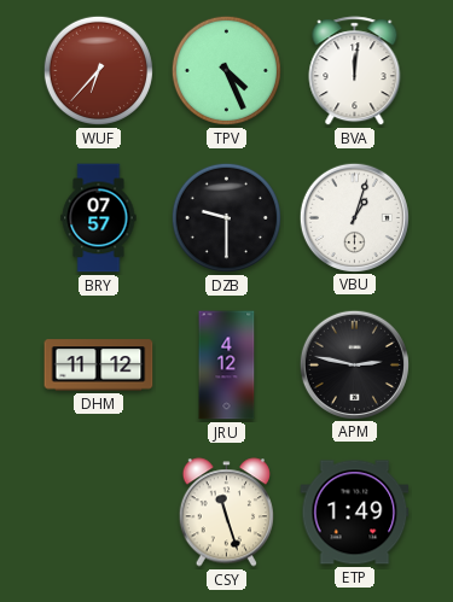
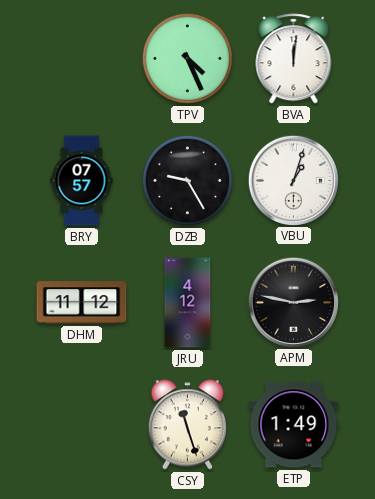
WUF: 6:37 -> none (98, 70)
DZB: 9:30 -> 9:25 (187, 180)
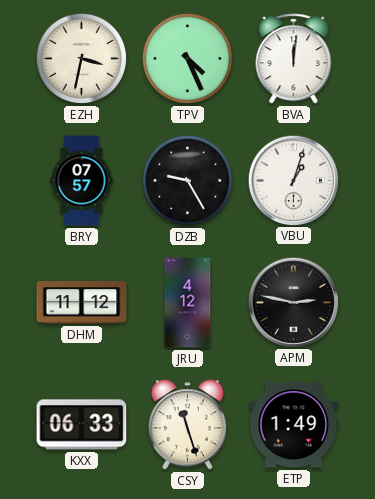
EZH: none -> 3:32 (81, 58)
KXX: none -> 06:33 (82, 425)
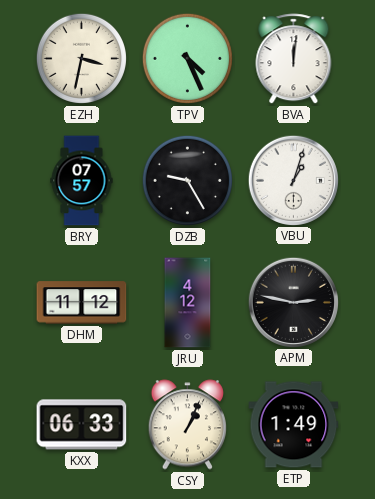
CSY: 11:27 -> 1:04 (187, 425)
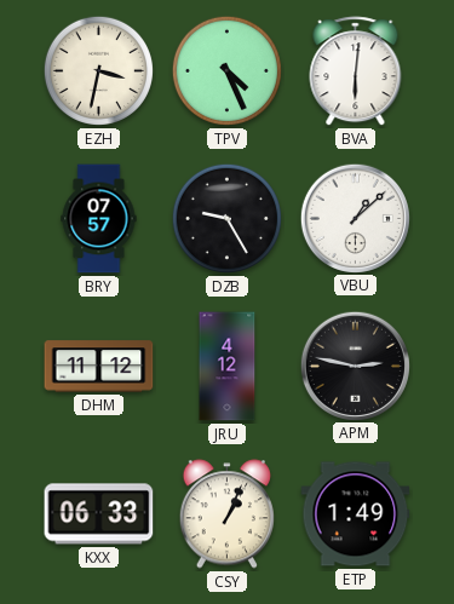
BVA: 12:01 -> 6:01 (356, 71)
VBU: 1:03 -> 1:08 (355, 218)
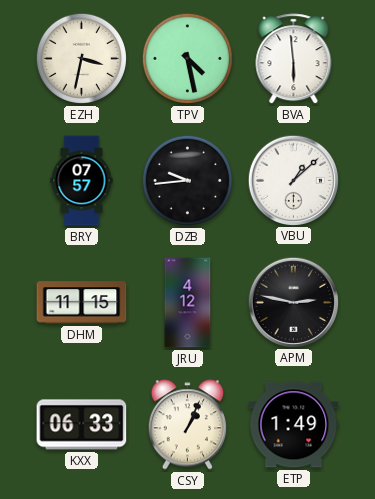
TPV: 4:26 -> 4:28 (187, 58)
BVA: 6:01 -> 5:59 (294, 59)
DZB: 9:25 -> 9:44 (187, 180)
DHM: 11:12 -> 11:15 (82, 303)
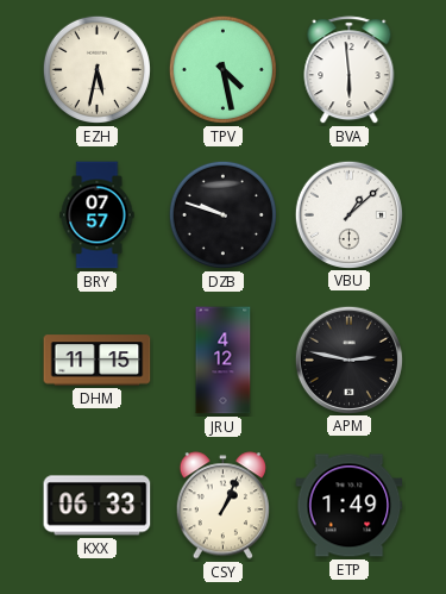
EZH: 3:32 -> 5:32 (96, 69)
DZB: 9:44 -> 9:48 (222, 214)
